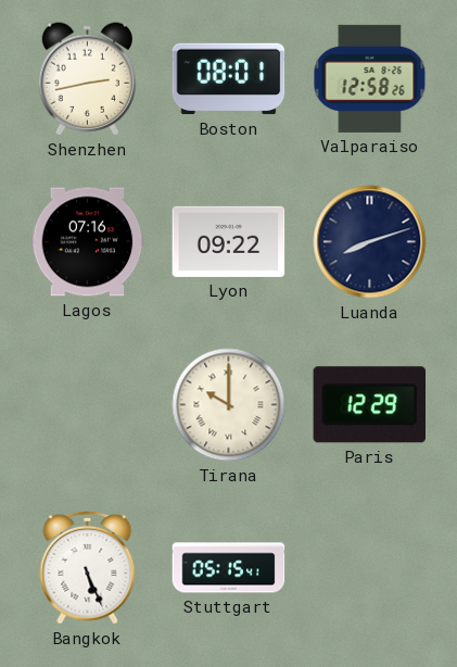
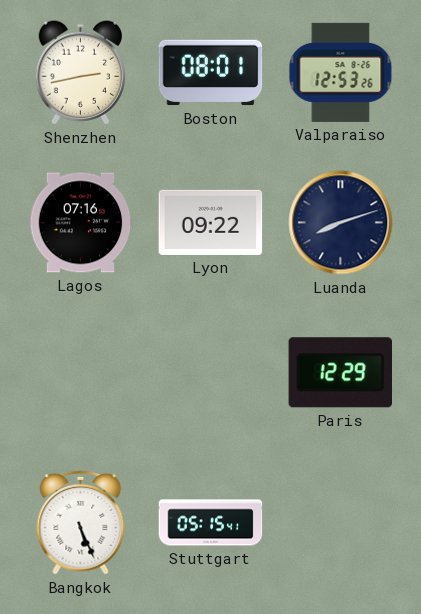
Valparaiso: 12:58 -> 12:53 (341, 72)
Tirana: 10:00 -> none (229, 405)
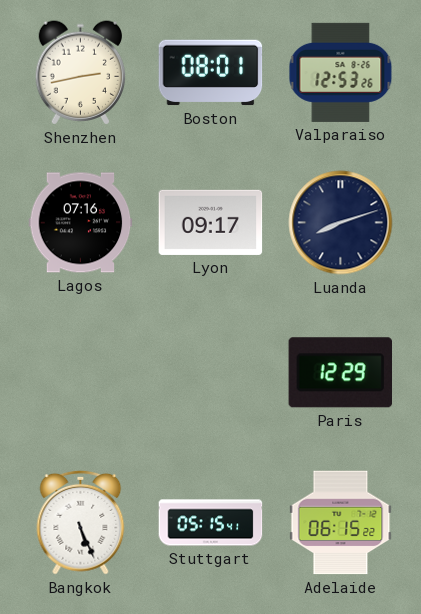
Lyon: 09:22 -> 09:17 (211, 222)
Adelaide: none -> 06:15 (341, 523)
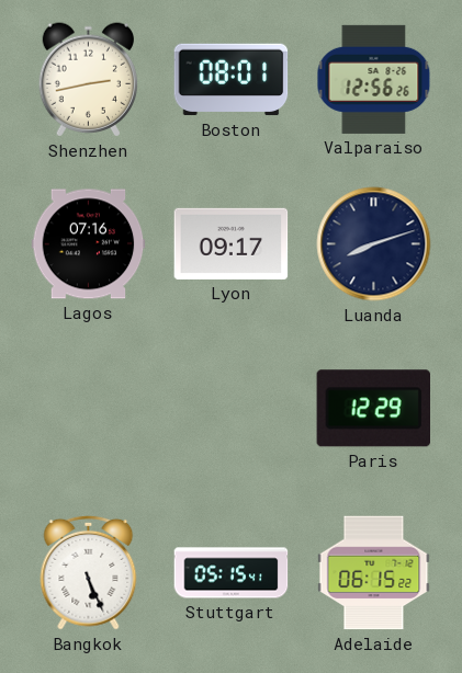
Valparaiso: 12:53 -> 12:56 (374, 79)
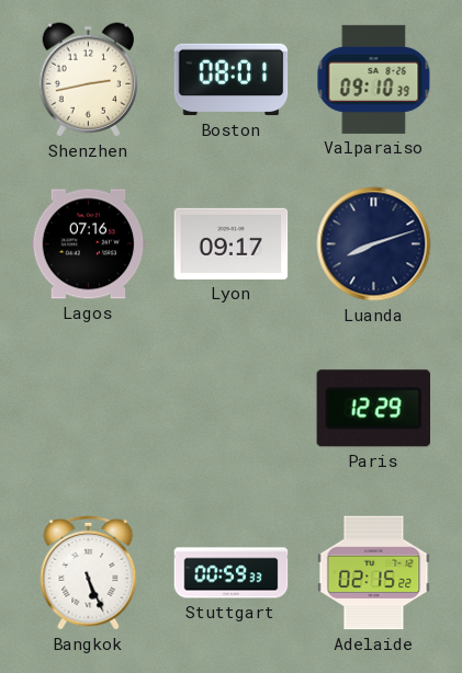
Valparaiso: 12:56 -> 09:10 (374, 79)
Stuttgart: 05:15 -> 00:59 (232, 573)
Adelaide: 06:15 -> 02:15 (374, 573)
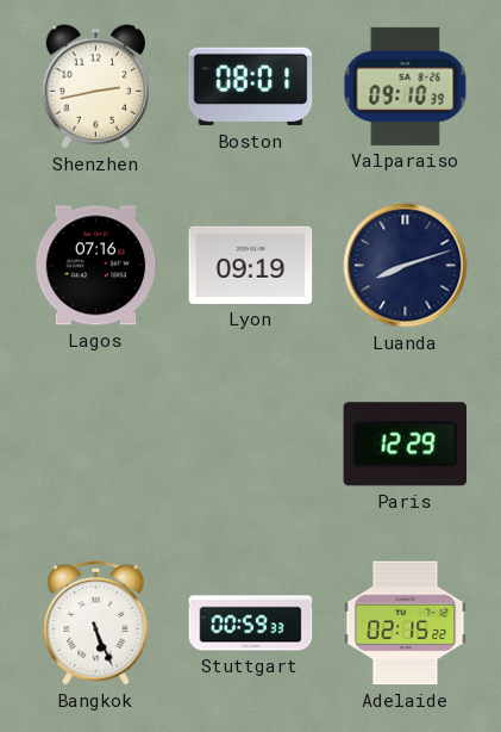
Lyon: 09:17 -> 09:19 (251, 265)
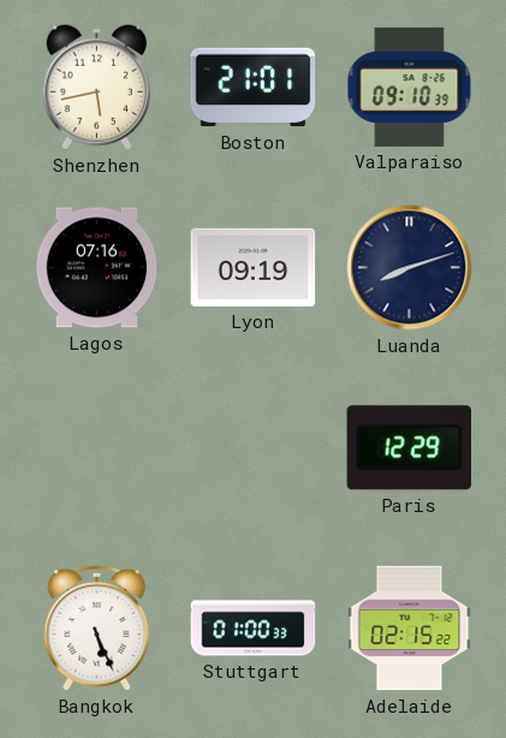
Shenzhen: 2:43 -> 5:43 (96, 88)
Boston: 08:01 -> 21:01 (254, 88)
Stuttgart: 00:59 -> 01:00 (254, 629)
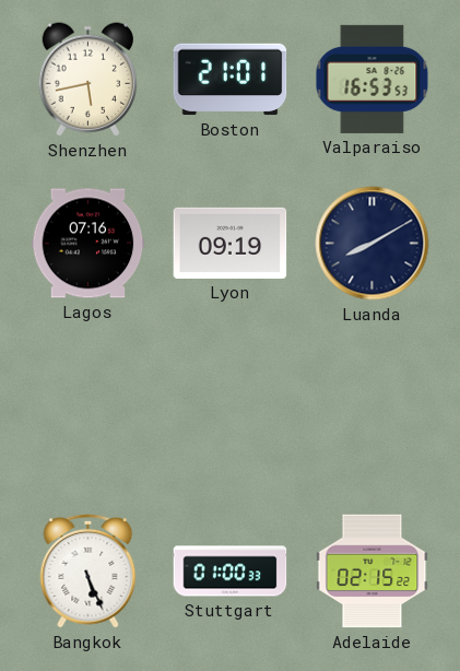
Valparaiso: 09:10 -> 16:53 (373, 79)
Luanda: 8:12 -> 8:10 (373, 244)
Paris: 12:29 -> none (409, 448)
